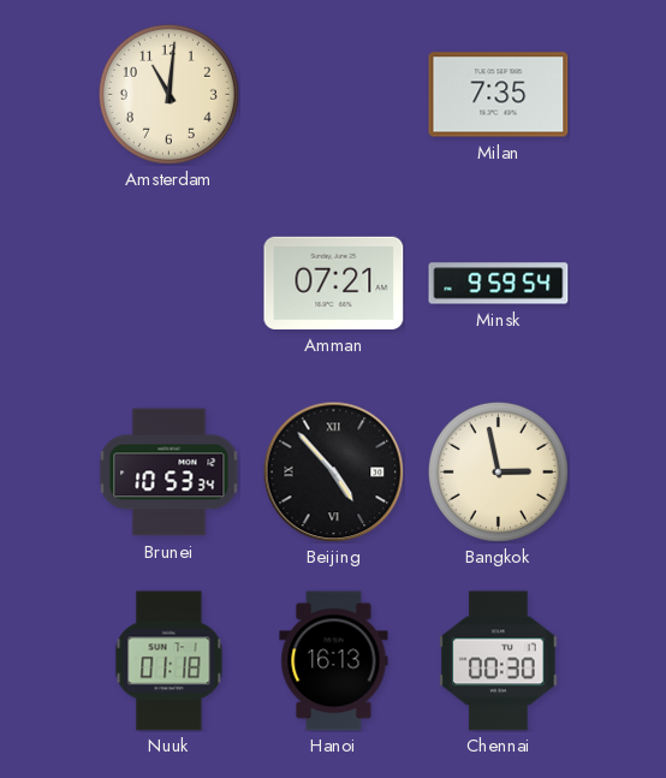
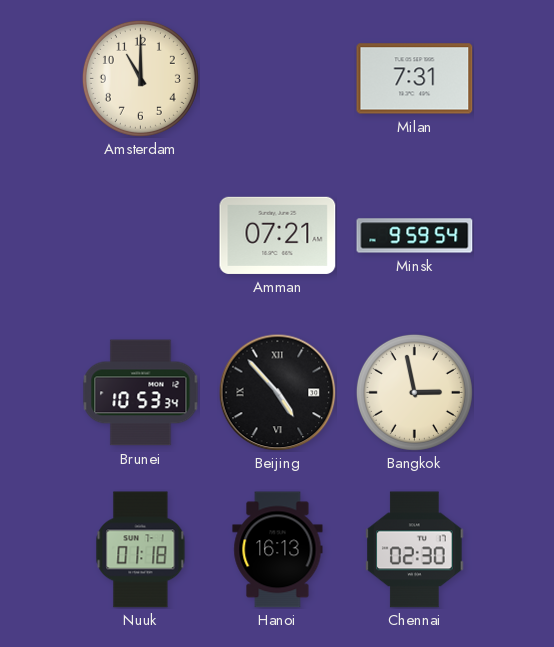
Amsterdam: 11:01 -> 11:00 (140, 78)
Milan: 7:35 -> 7:31 (415, 79)
Chennai: 00:30 -> 02:30 (415, 550)
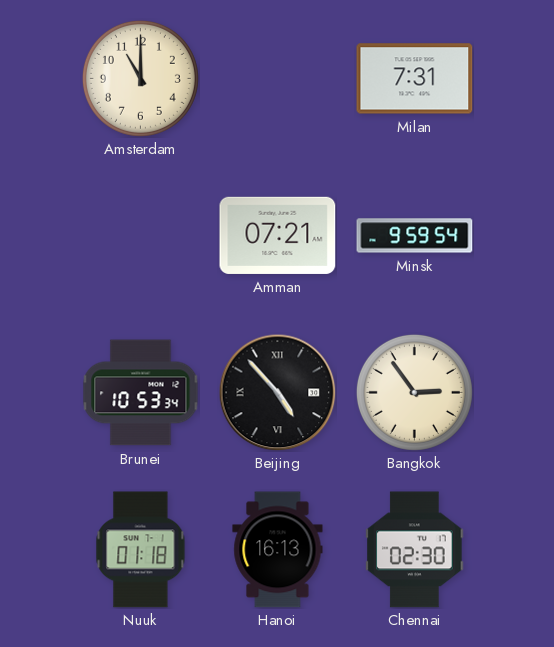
Bangkok: 2:58 -> 2:54 (414, 392)
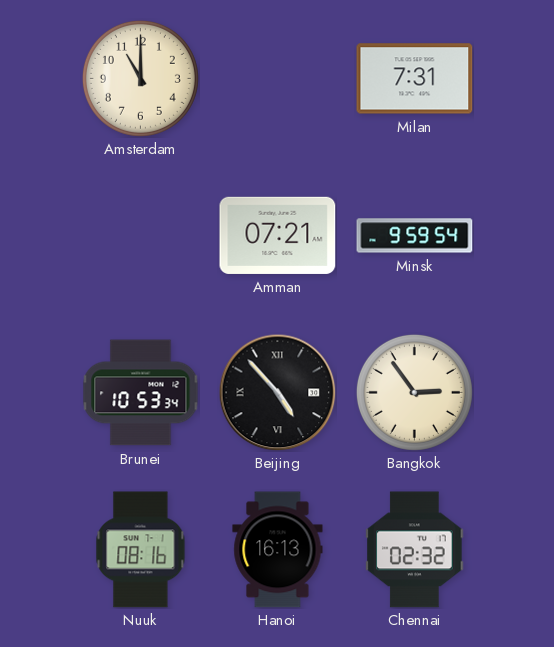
Nuuk: 01:18 -> 08:16 (141, 550)
Chennai: 02:30 -> 02:32 (415, 550)
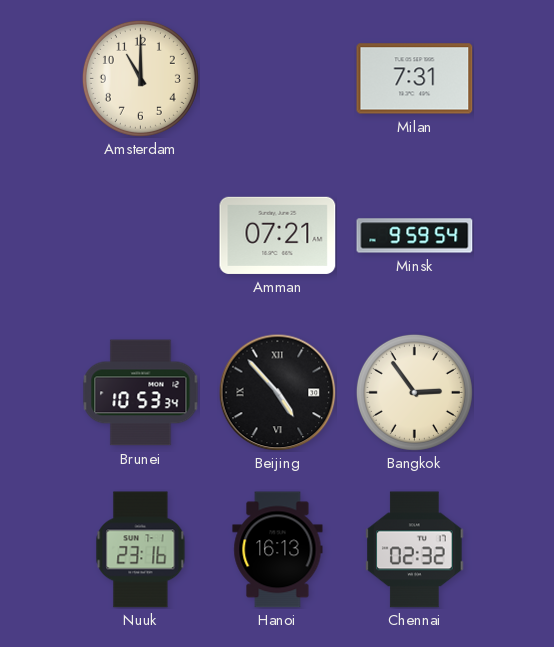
Nuuk: 08:16 -> 23:16 (141, 550)
